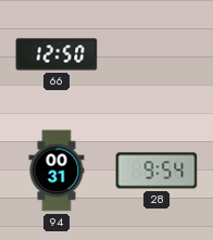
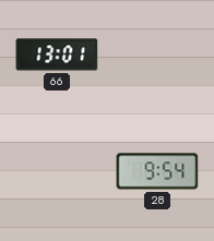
66: 12:50 -> 13:01 (57, 55)
94: 00:31 -> none (57, 170)
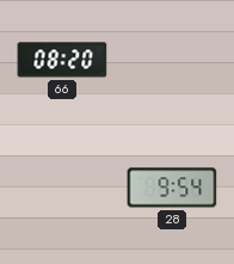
66: 13:01 -> 08:20 (62, 60)
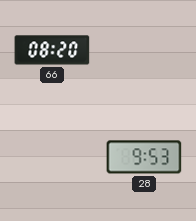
28: 9:54 -> 9:53 (144, 157)
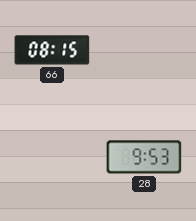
66: 08:20 -> 08:15 (52, 50)
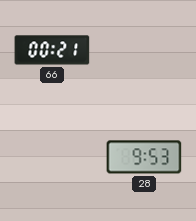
66: 08:15 -> 00:21 (52, 50)
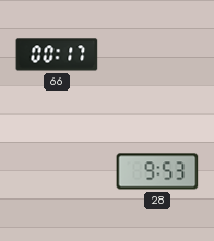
66: 00:21 -> 00:17 (57, 55)
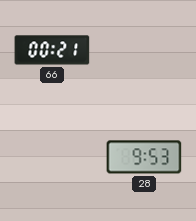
66: 00:17 -> 00:21 (52, 50)
